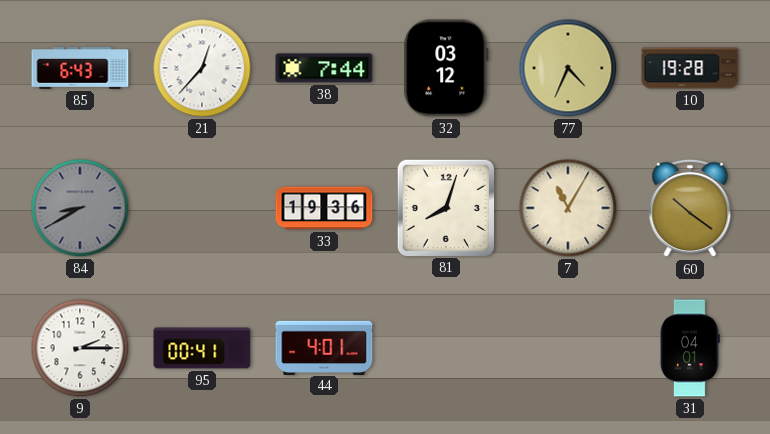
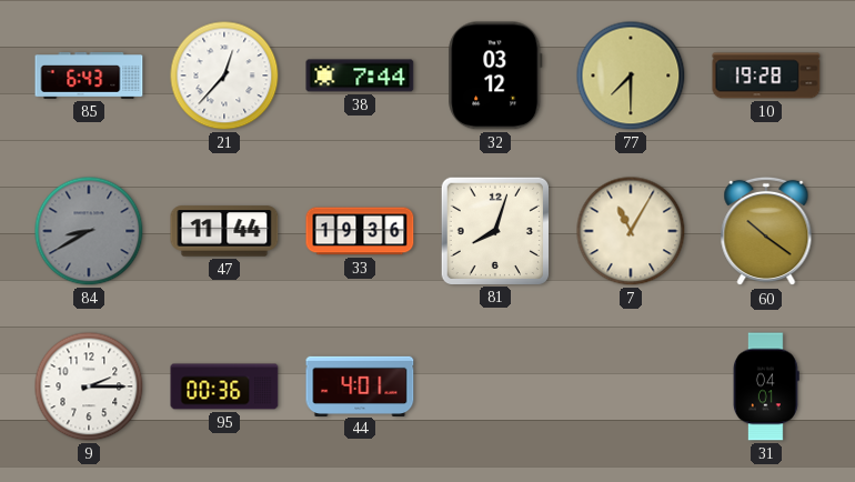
77: 4:34 -> 7:30 (631, 76)
47: none -> 11:44 (224, 231)
95: 00:41 -> 00:36 (224, 386)
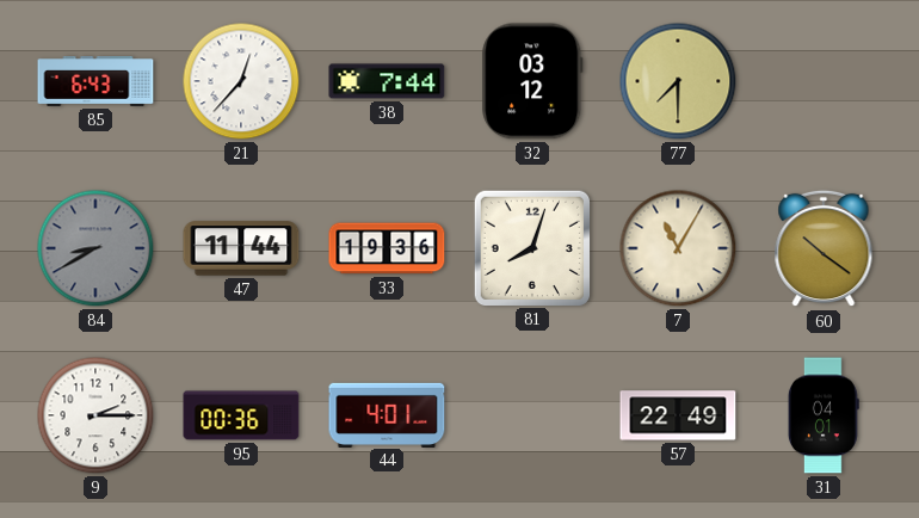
10: 19:28 -> none (766, 76)
57: none -> 22:49 (678, 415)
